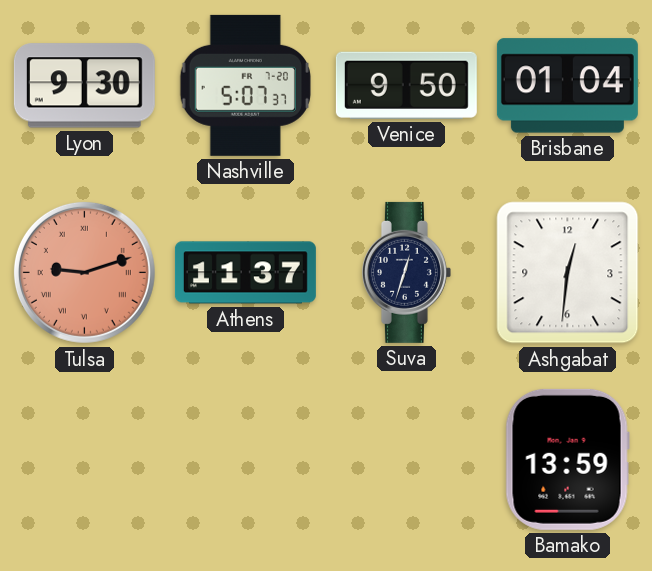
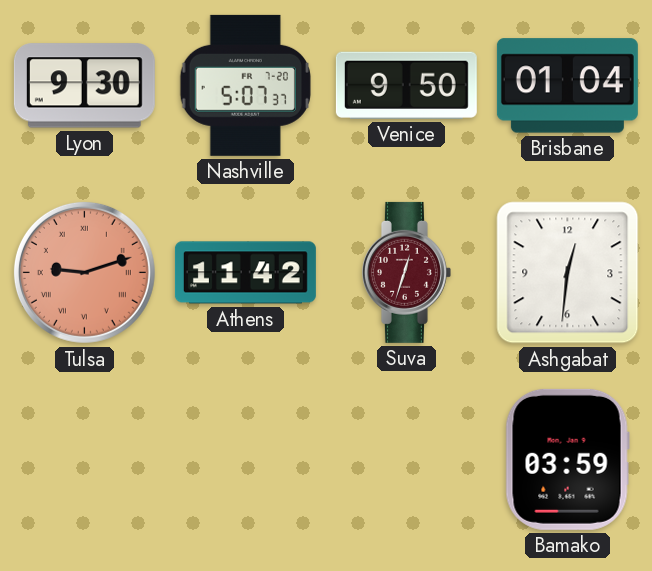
Athens: 11:37 -> 11:42 (245, 273)
Suva dial: navy -> burgundy (406, 272)
Bamako: 13:59 -> 03:59 (567, 459)
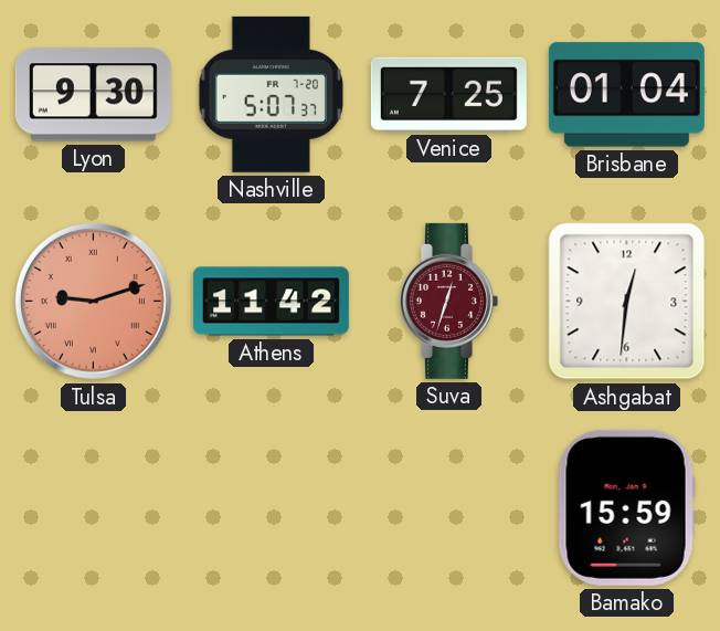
Venice: 9:50 -> 7:25 (448, 94)
Bamako: 03:59 -> 15:59 (626, 507)
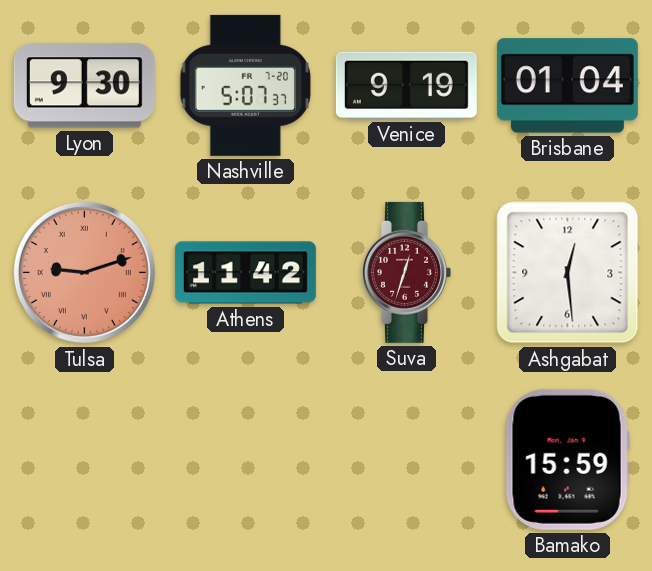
Venice: 7:25 -> 9:19 (406, 85)
Ashgabat: 12:31 -> 12:29 (568, 273)
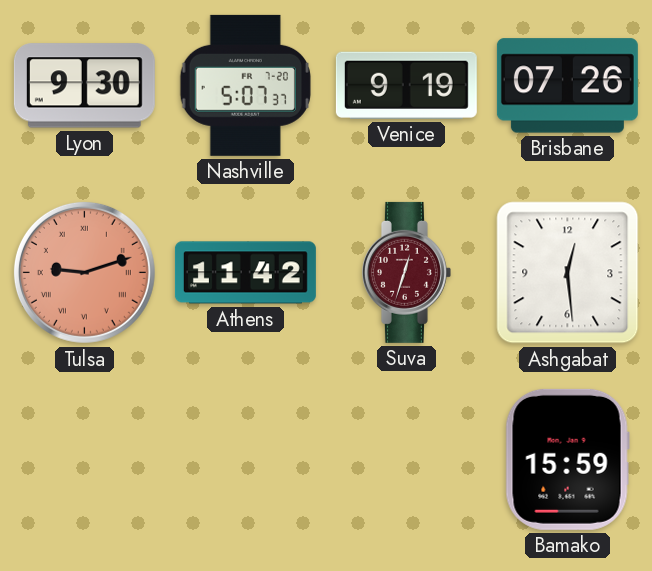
Brisbane: 01:04 -> 07:26 (567, 86)
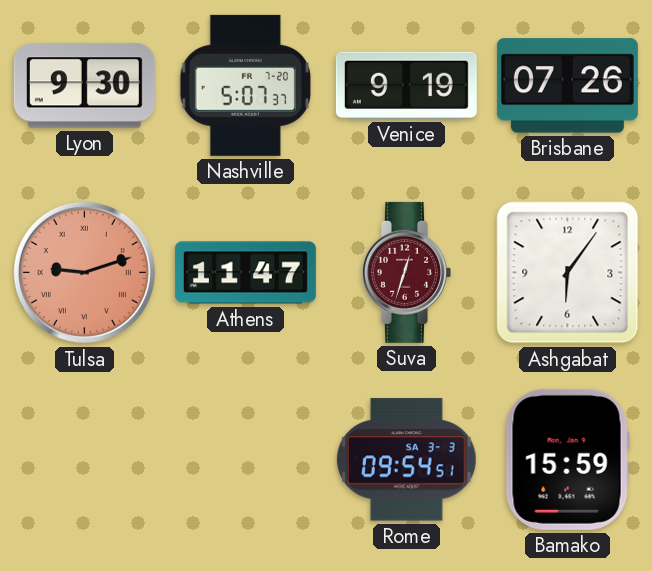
Athens: 11:42 -> 11:47 (245, 273)
Ashgabat: 12:29 -> 6:06 (568, 273)
Rome: none -> 09:54 (406, 460)
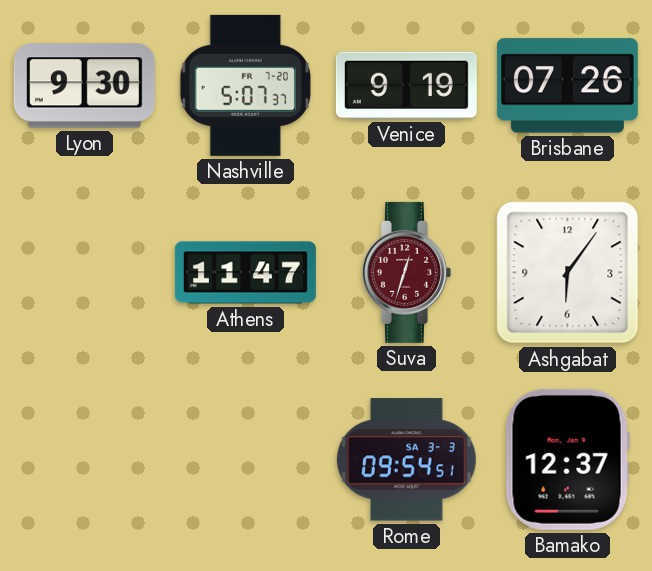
Tulsa: 9:12 -> none (84, 272)
Bamako: 15:59 -> 12:37 (567, 459)
